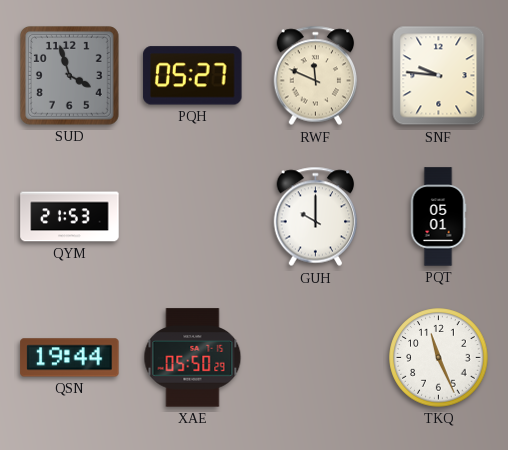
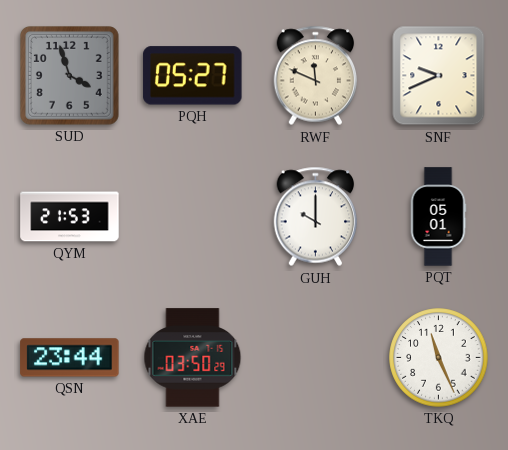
SNF: 9:46 -> 9:41 (439, 76)
QSN: 19:44 -> 23:44 (70, 358)
XAE: 05:50 -> 03:50 (193, 358)
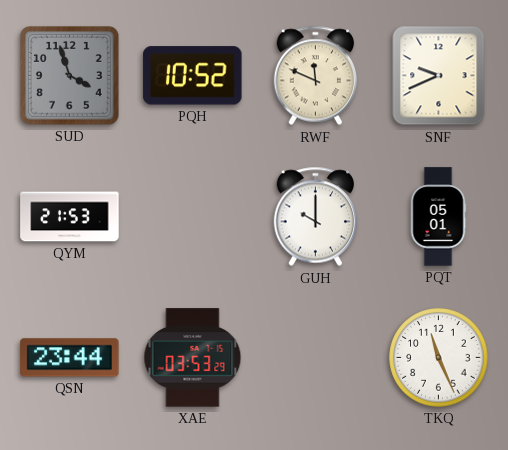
PQH: 05:27 -> 10:52 (193, 76)
XAE: 03:50 -> 03:53 (193, 358)
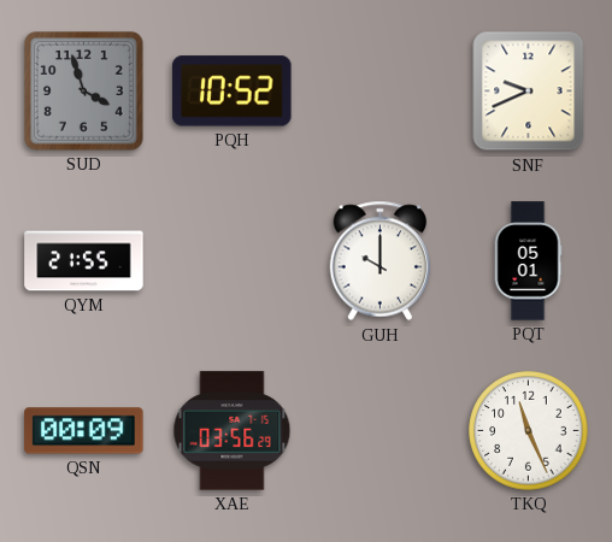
RWF: 11:49 -> none (316, 76)
QYM: 21:53 -> 21:55 (84, 261)
QSN: 23:44 -> 00:09 (84, 431)
XAE: 03:53 -> 03:56 (233, 431)
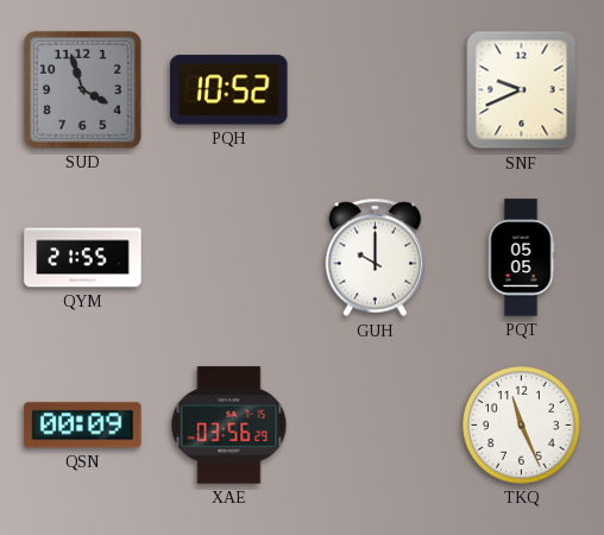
PQT: 05:01 -> 05:05 (521, 258)
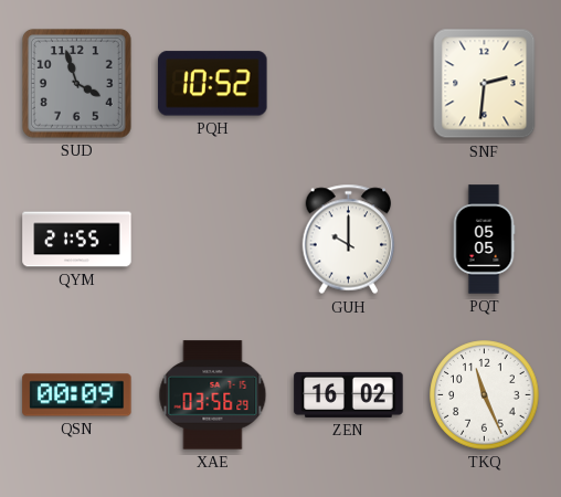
SNF: 9:41 -> 2:31 (485, 84)
ZEN: none -> 16:02 (349, 394)
